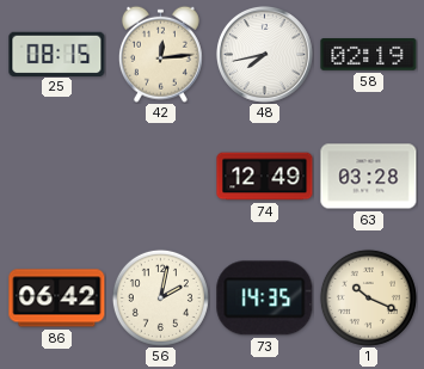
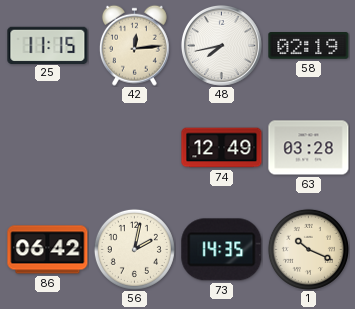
25: 08:15 -> 11:15 (48, 45)
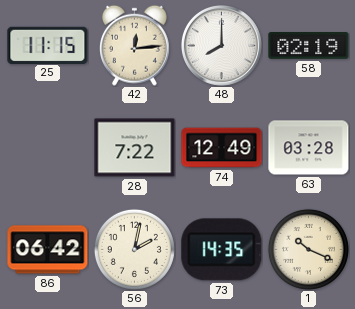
48: 7:43 -> 8:00 (222, 46)
28: none -> 7:22 (135, 148)
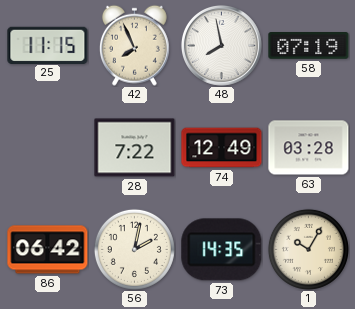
42: 12:14 -> 7:56 (134, 45)
48: 8:00 -> 7:58 (222, 46)
58: 02:19 -> 07:19 (309, 46)
1: 10:19 -> 10:05 (308, 249)
